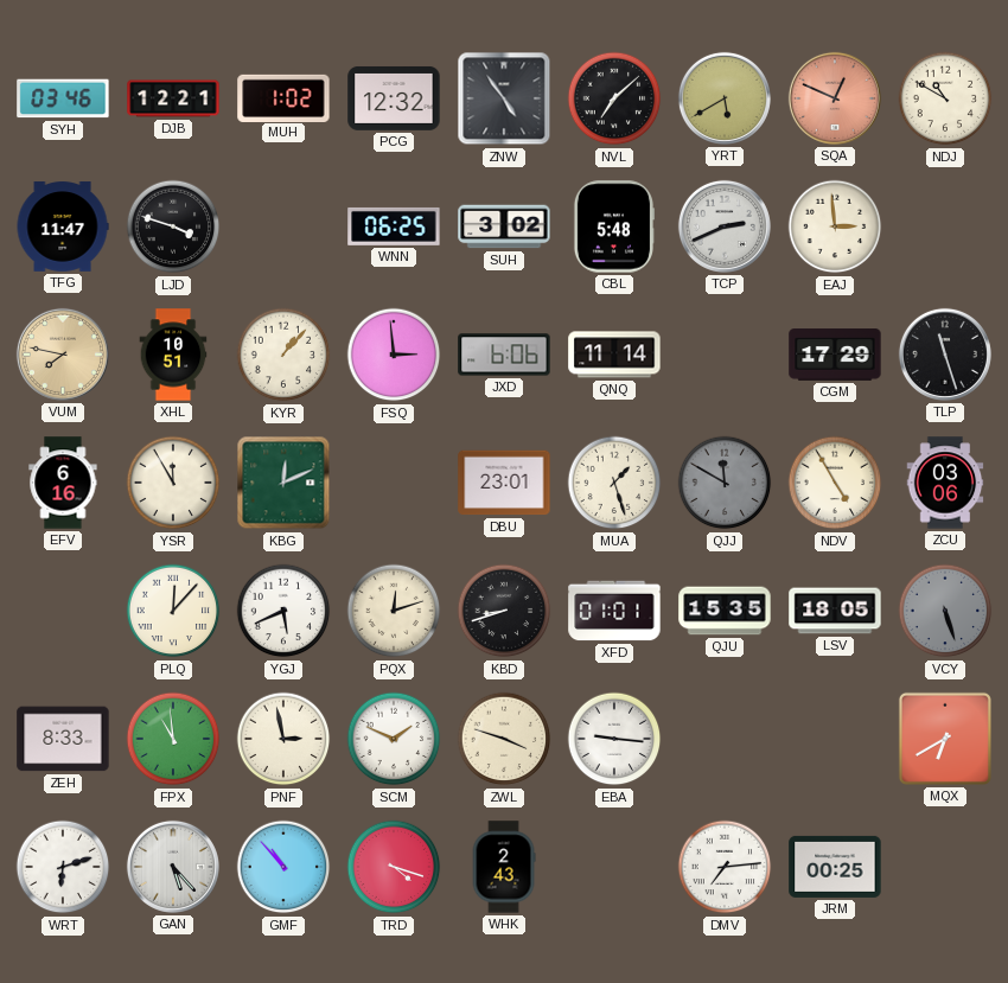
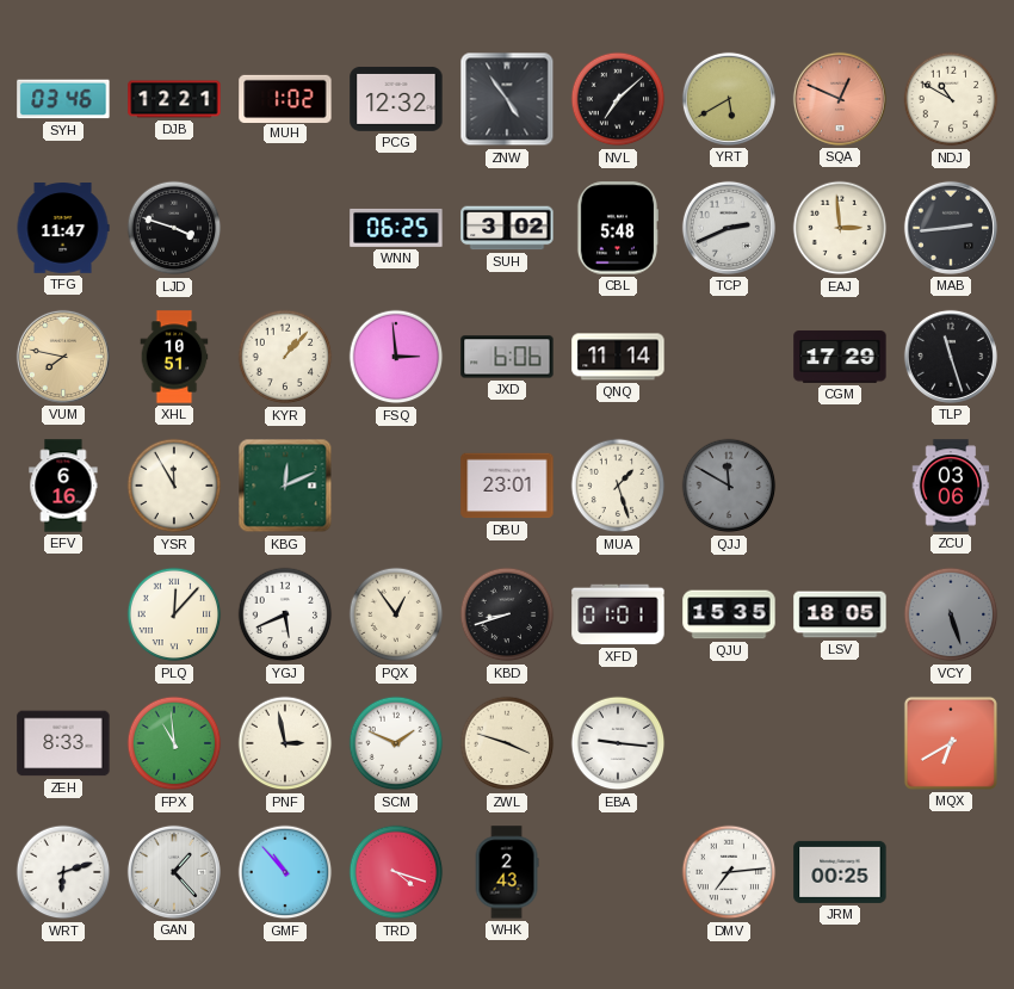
MAB: none -> 2:44 (951, 228)
NDV: 4:55 -> none (835, 483)
PQX: 12:12 -> 12:54 (396, 614)
GAN: 5:23 -> 1:23 (174, 872)
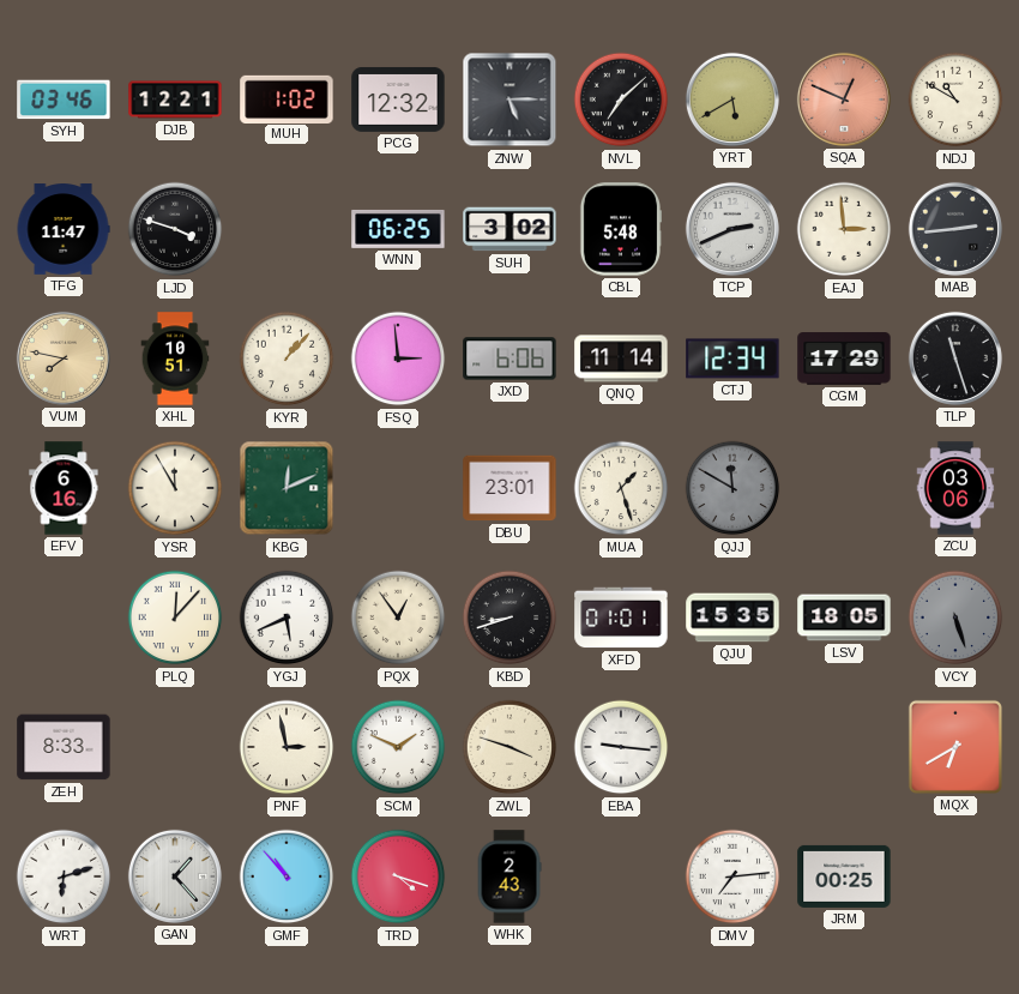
ZNW: 4:54 -> 5:15 (509, 100)
CTJ: none -> 12:34 (732, 359)
FPX: 10:59 -> none (174, 743)
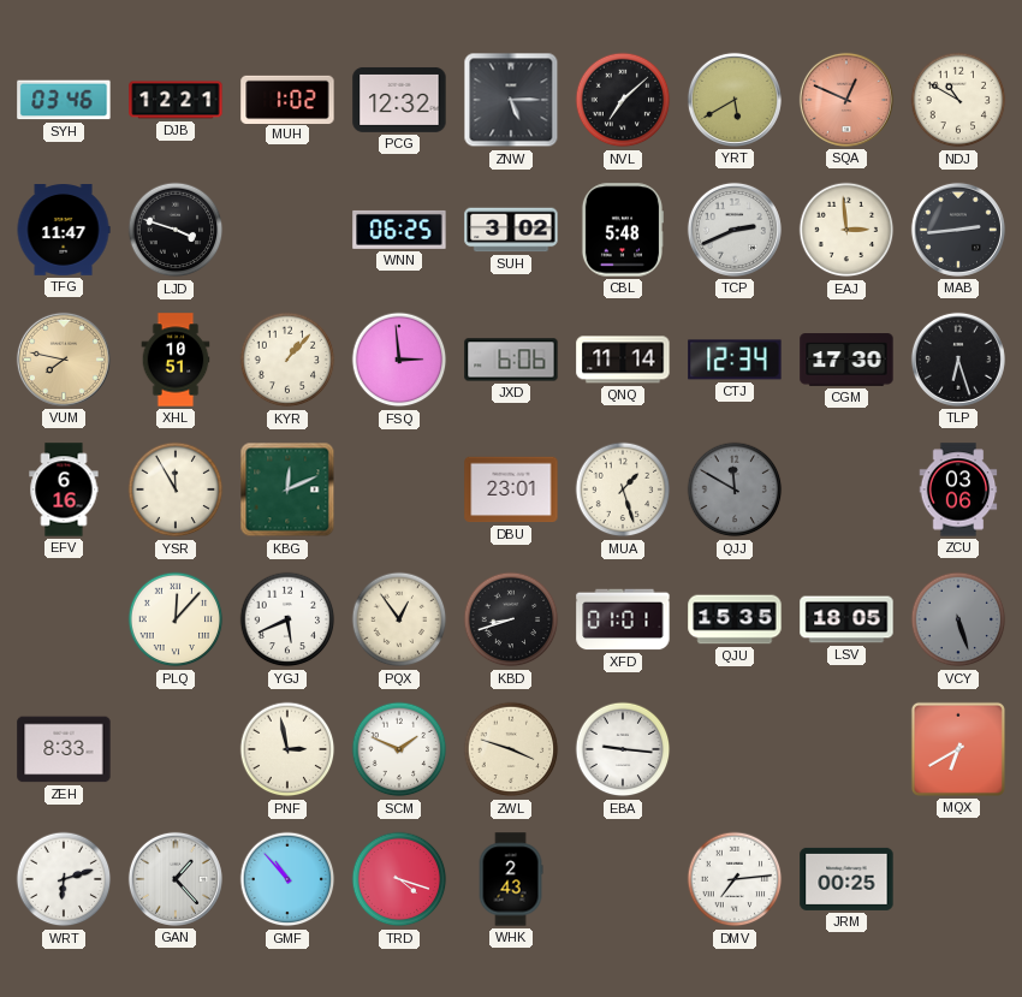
CGM: 17:29 -> 17:30 (846, 360)
TLP: 11:27 -> 6:27 (958, 360)
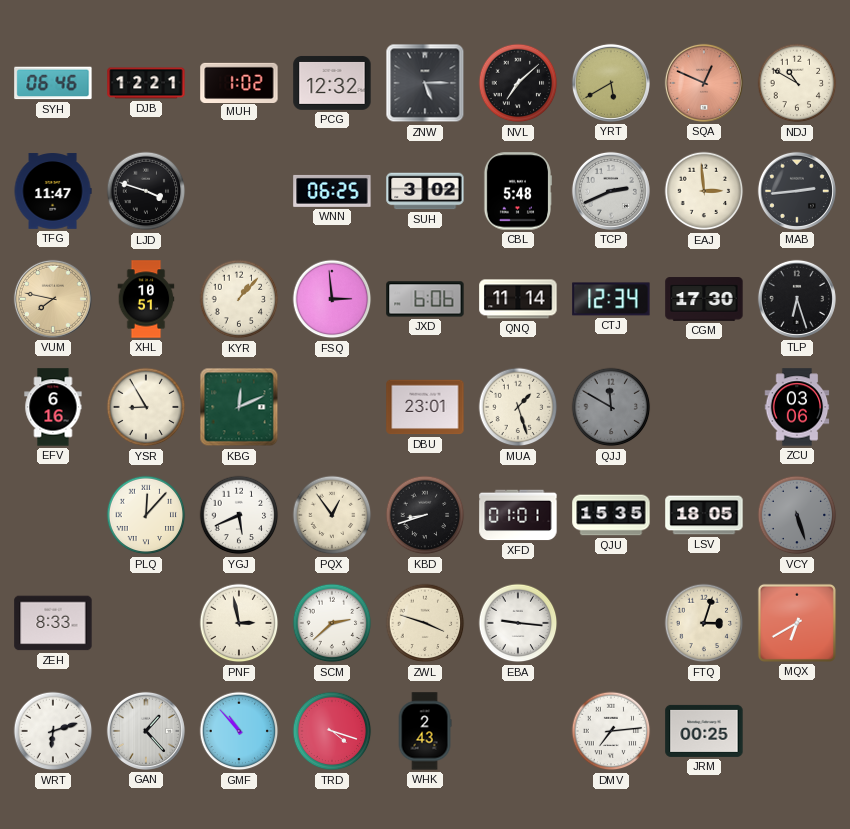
SYH: 03:46 -> 06:46 (53, 83)
YSR: 11:55 -> 8:55 (146, 407)
SCM: 1:49 -> 2:38 (332, 623)
FTQ: none -> 3:03 (704, 623)
